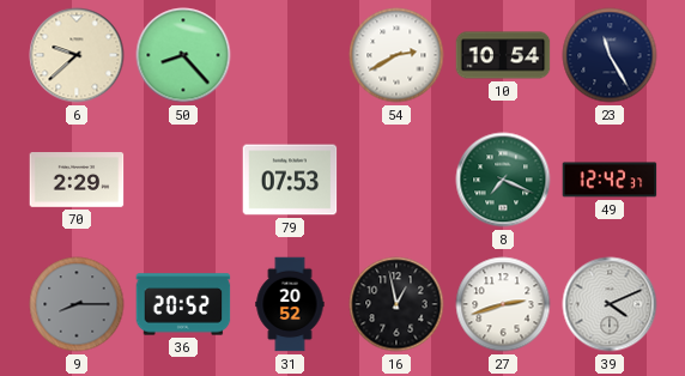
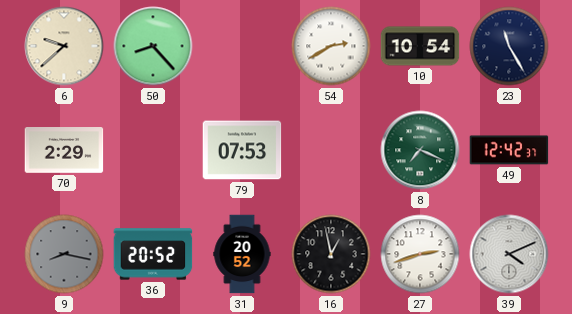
9: 8:15 -> 8:17 (64, 254)
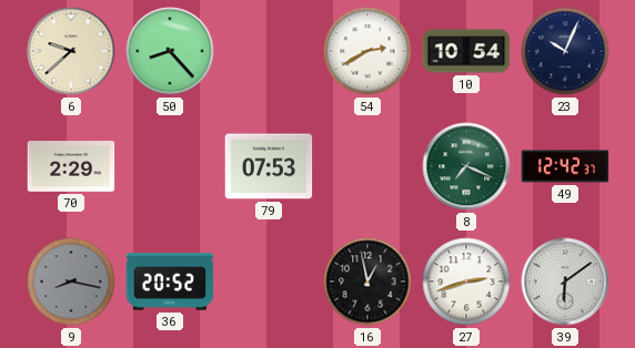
23: 11:25 -> 10:04 (565, 51)
31: 20:52 -> none (242, 254)
39: 4:11 -> 6:09 (565, 282)
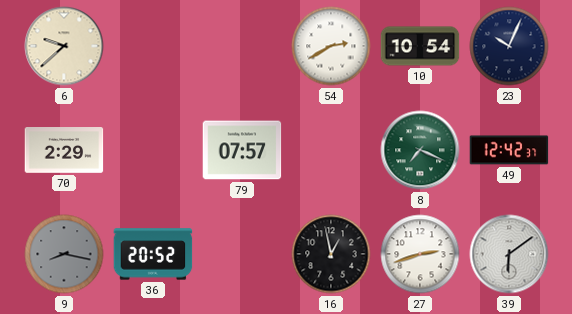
50: 8:23 -> none (170, 51)
79: 07:53 -> 07:57 (242, 150)
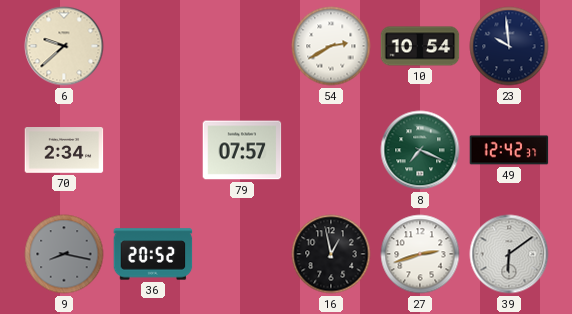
23: 10:04 -> 9:59 (509, 46)
70: 2:29 -> 2:34 (64, 151)
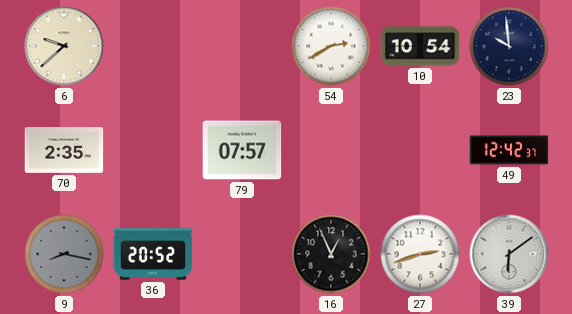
70: 2:34 -> 2:35 (64, 151)
8: 7:19 -> none (420, 150)
16: 12:58 -> 12:56 (331, 254)
